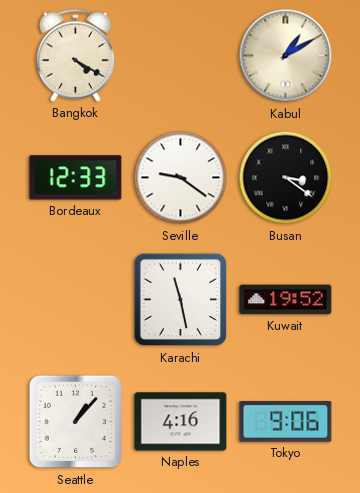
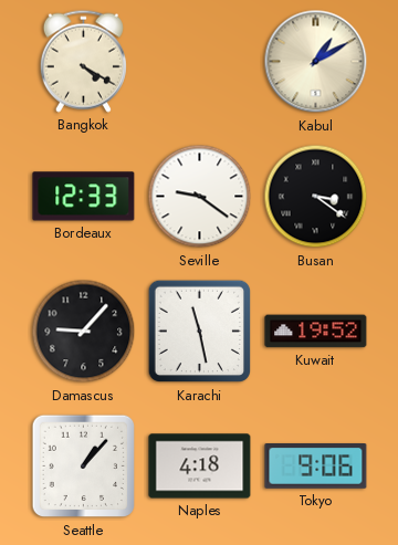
Damascus: none -> 9:07 (84, 332)
Naples: 4:16 -> 4:18 (200, 467)
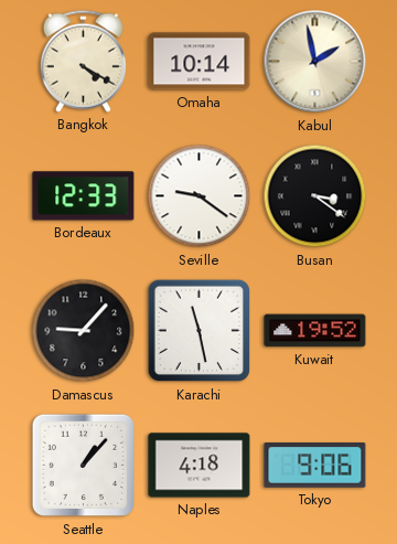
Omaha: none -> 10:14 (200, 62)
Kabul: 1:10 -> 1:58 (315, 62)
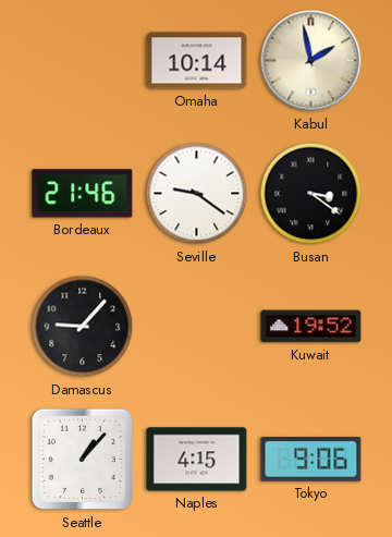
Bangkok: 4:20 -> none (83, 61)
Bordeaux: 12:33 -> 21:46 (83, 194)
Karachi: 11:28 -> none (200, 331)
Naples: 4:18 -> 4:15 (197, 460)
